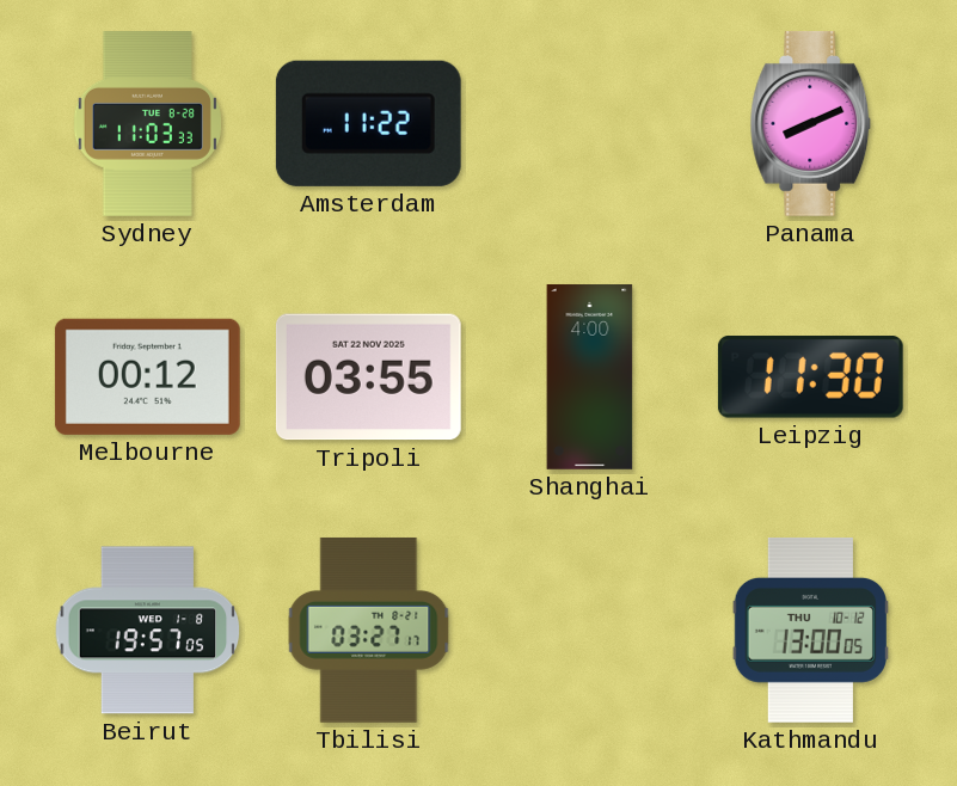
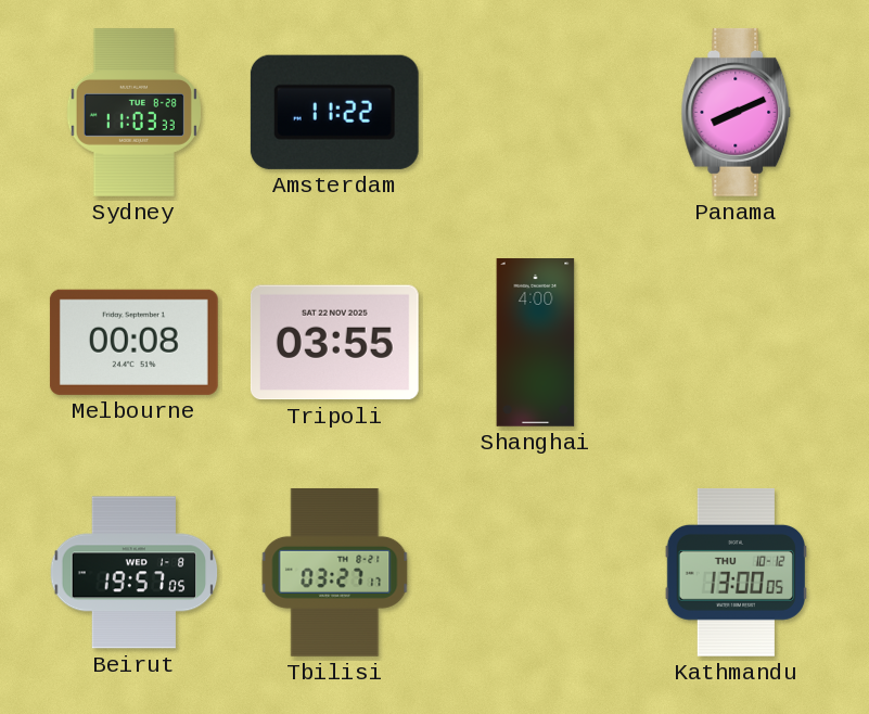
Melbourne: 00:12 -> 00:08 (133, 342)
Leipzig: 11:30 -> none (810, 377)
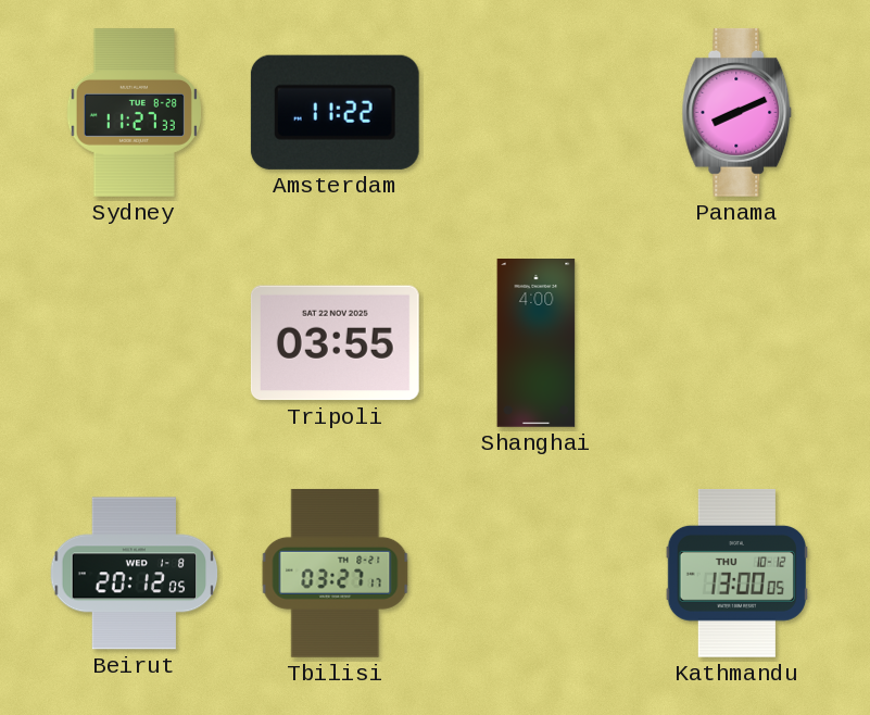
Sydney: 11:03 -> 11:27 (134, 113)
Melbourne: 00:08 -> none (133, 342)
Beirut: 19:57 -> 20:12 (135, 574)
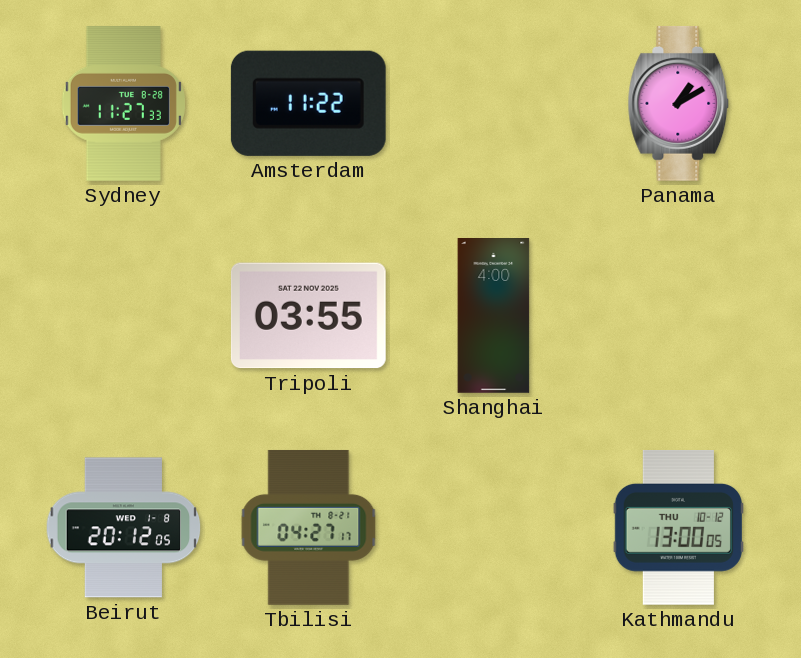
Panama: 8:11 -> 1:10 (679, 103)
Tbilisi: 03:27 -> 04:27 (309, 528)
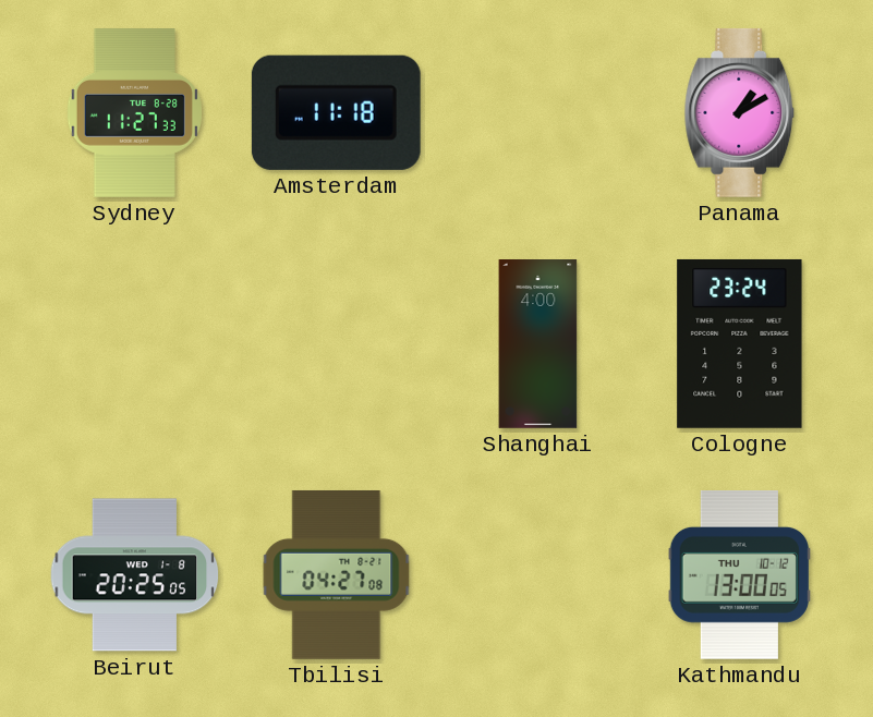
Amsterdam: 11:22 -> 11:18 (336, 112)
Tripoli: 03:55 -> none (308, 316)
Cologne: none -> 23:24 (740, 343)
Beirut: 20:12 -> 20:25 (135, 575)
Tbilisi: 04:27:17 -> 04:27:08 (337, 575)
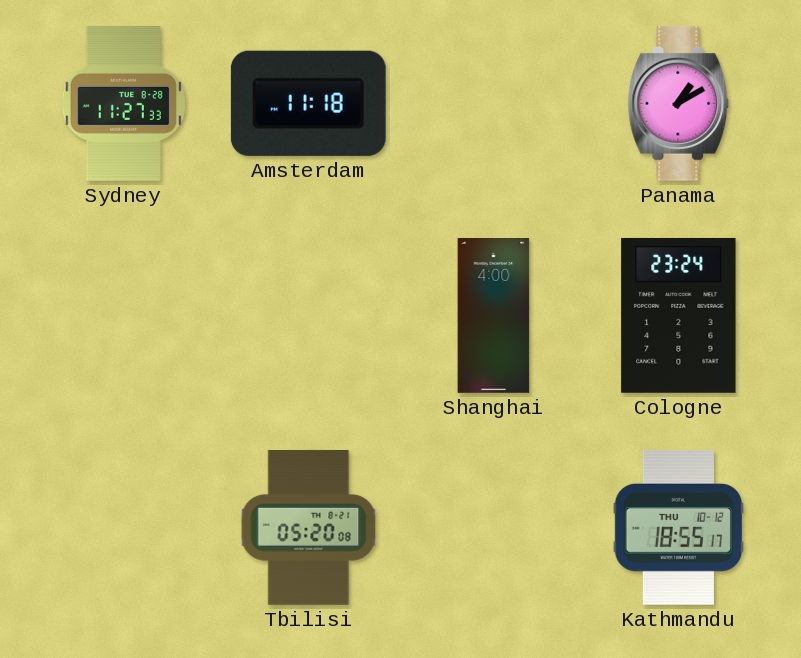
Beirut: 20:25 -> none (135, 575)
Tbilisi: 04:27 -> 05:20 (309, 528)
Kathmandu: 13:00 -> 18:55 (678, 528)
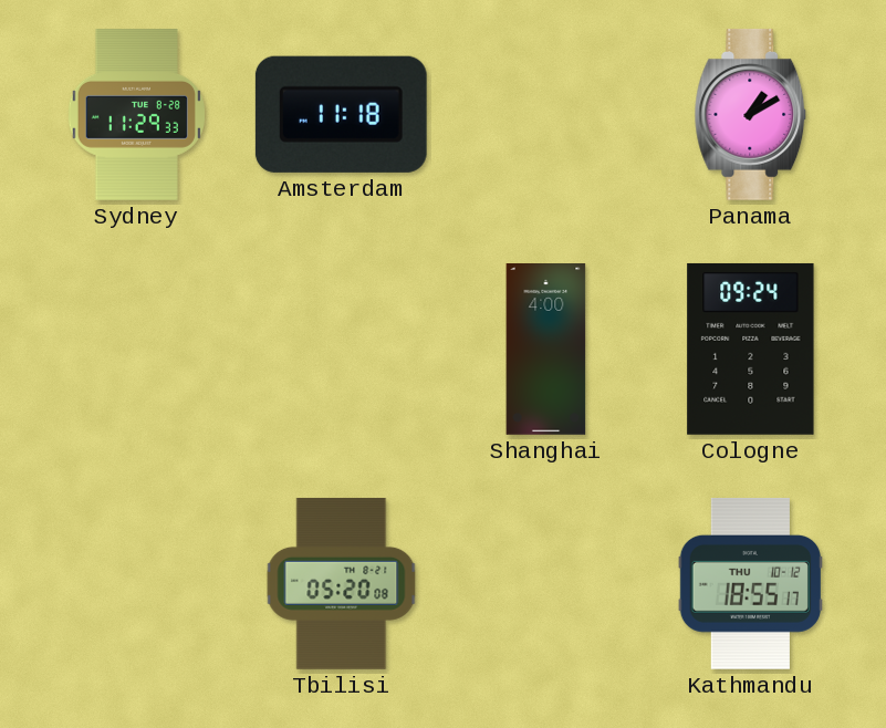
Sydney: 11:27 -> 11:29 (136, 115)
Cologne: 23:24 -> 09:24 (751, 349)
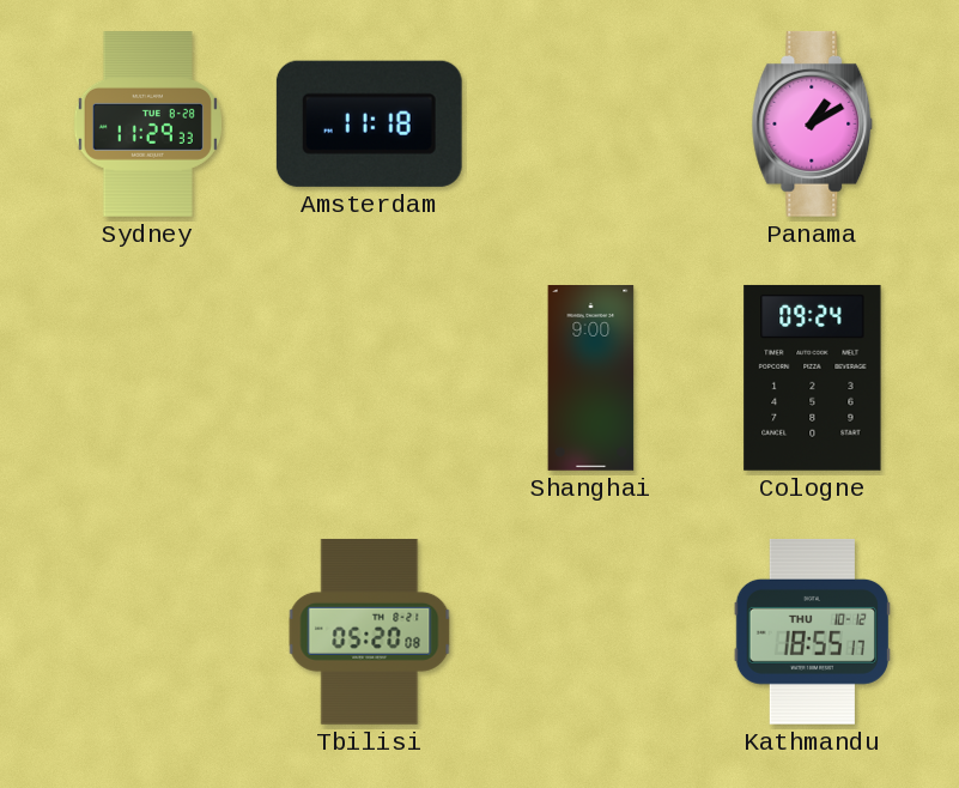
Shanghai: 4:00 -> 9:00 (591, 378)
